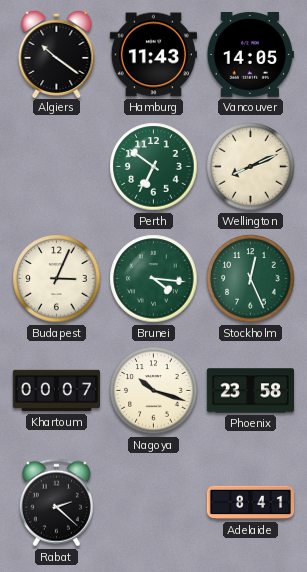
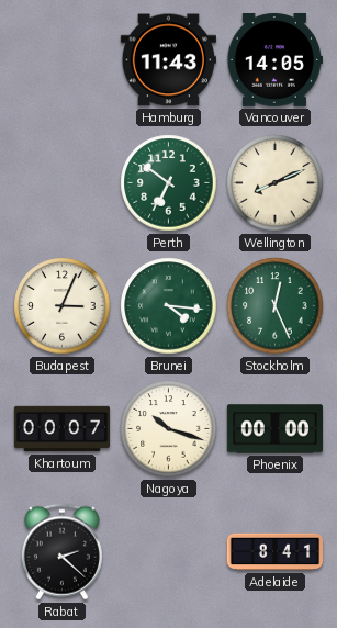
Algiers: 10:21 -> none (57, 53)
Phoenix: 23:58 -> 00:00 (274, 429)
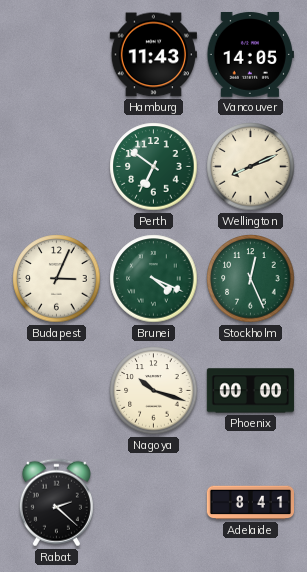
Brunei: 4:16 -> 4:19 (154, 279)
Khartoum: 00:07 -> none (61, 429)
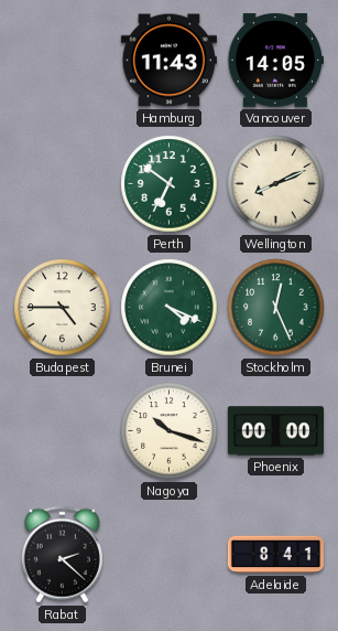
Budapest: 3:04 -> 4:45 (63, 308)
